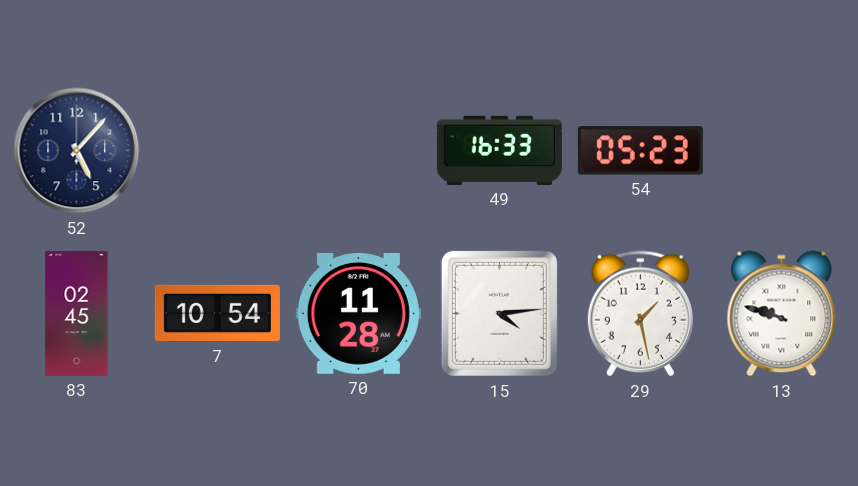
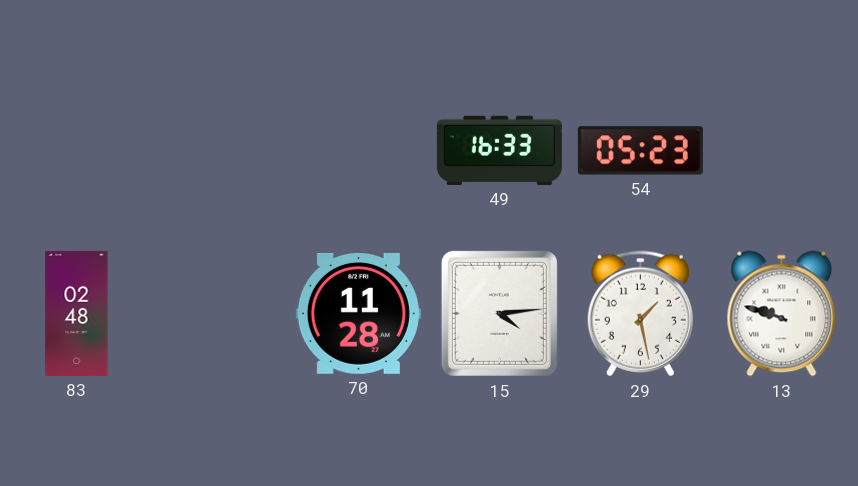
52: 5:07 -> none (77, 151)
83: 02:45 -> 02:48 (77, 313)
7: 10:54 -> none (217, 313)
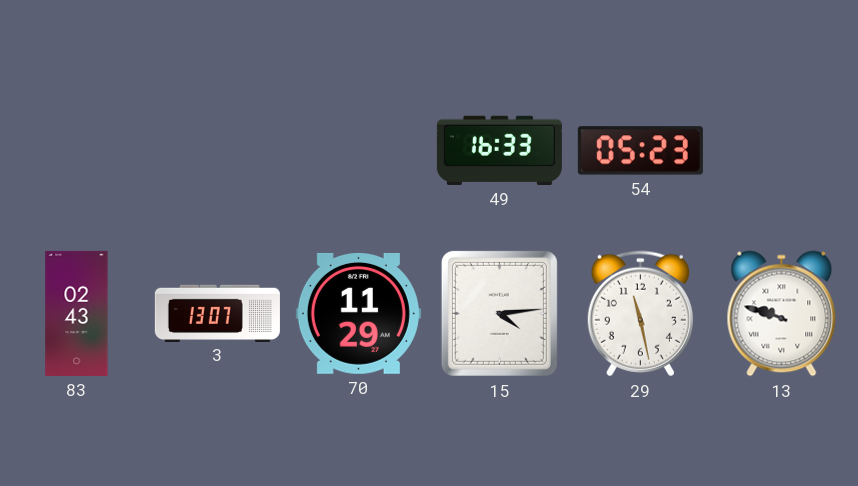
83: 02:48 -> 02:43 (77, 313)
3: none -> 13:07 (217, 313)
70: 11:28 -> 11:29 (358, 314)
29: 1:28 -> 11:28 (640, 314)
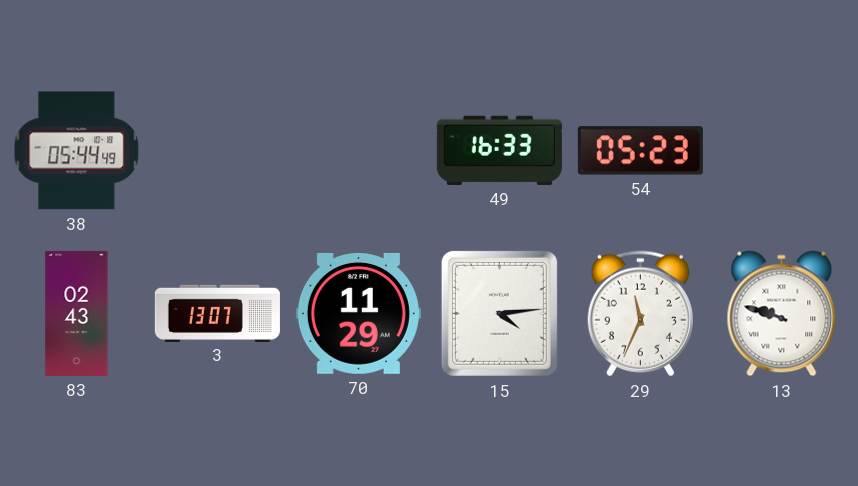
38: none -> 05:44 (77, 151)
29: 11:28 -> 11:34 (640, 314)
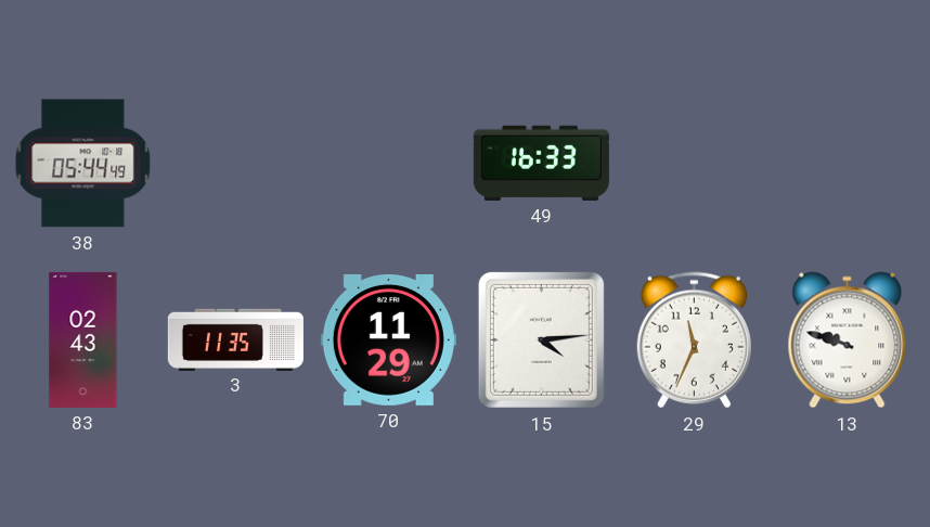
54: 05:23 -> none (640, 151)
3: 13:07 -> 11:35 (235, 339)
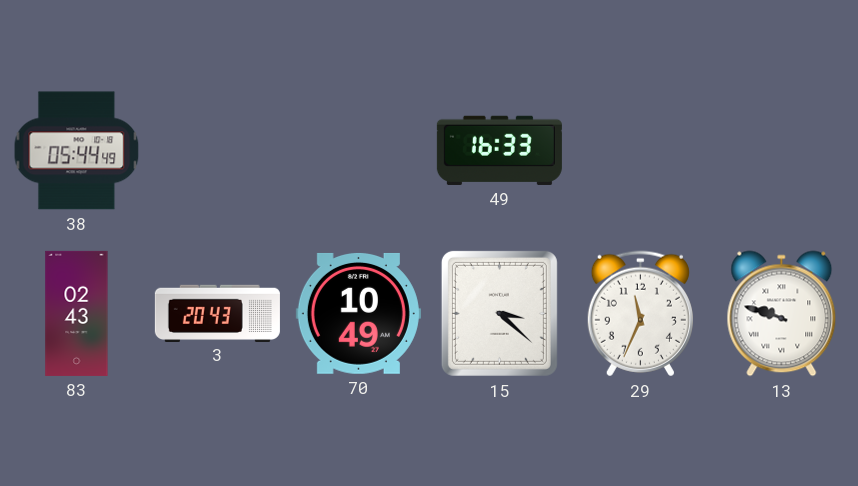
3: 11:35 -> 20:43 (217, 313)
70: 11:29 -> 10:49 (358, 314)
15: 4:14 -> 3:22 (499, 313)
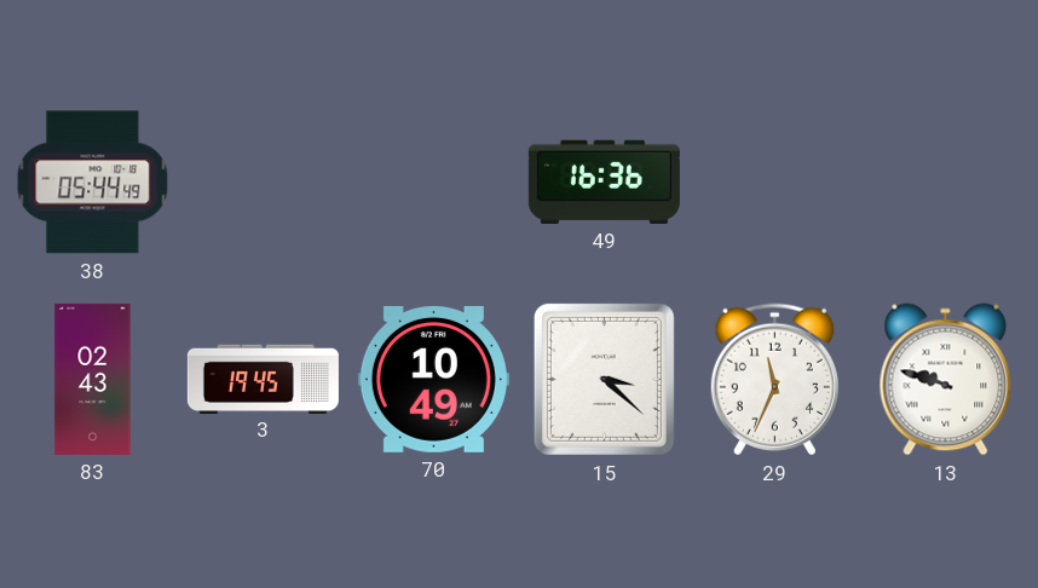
49: 16:33 -> 16:36 (604, 181)
3: 20:43 -> 19:45 (263, 379)
